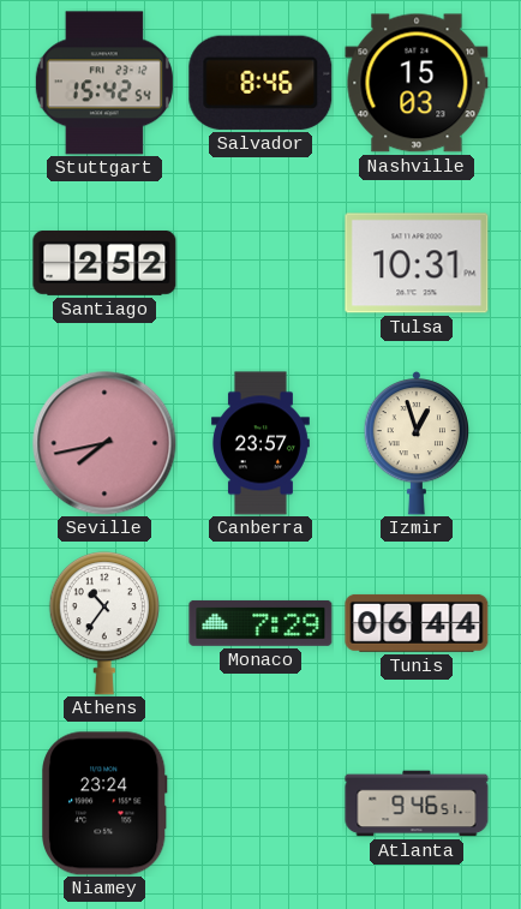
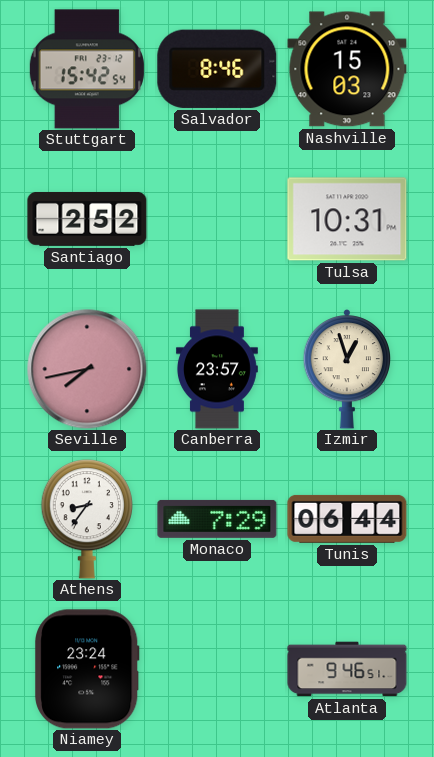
Athens: 10:36 -> 8:36 (86, 520)
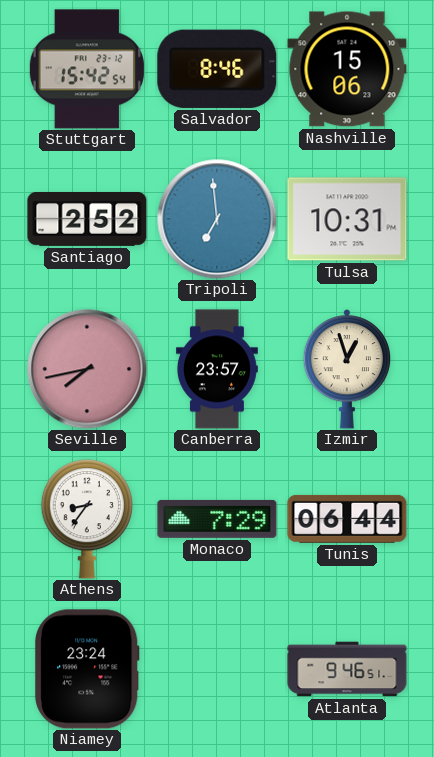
Nashville: 15:03 -> 15:06 (347, 69)
Tripoli: none -> 6:59 (217, 219)
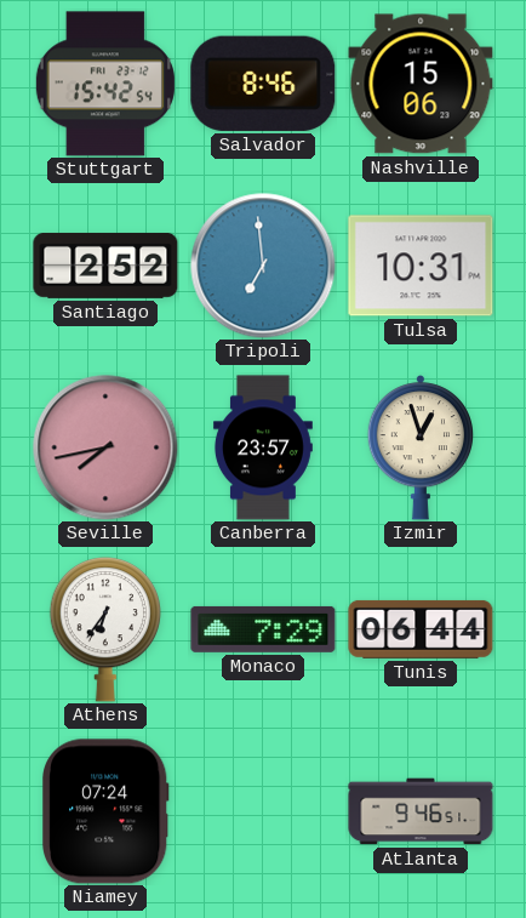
Athens: 8:36 -> 6:36 (104, 631)
Niamey: 23:24 -> 07:24 (107, 811)
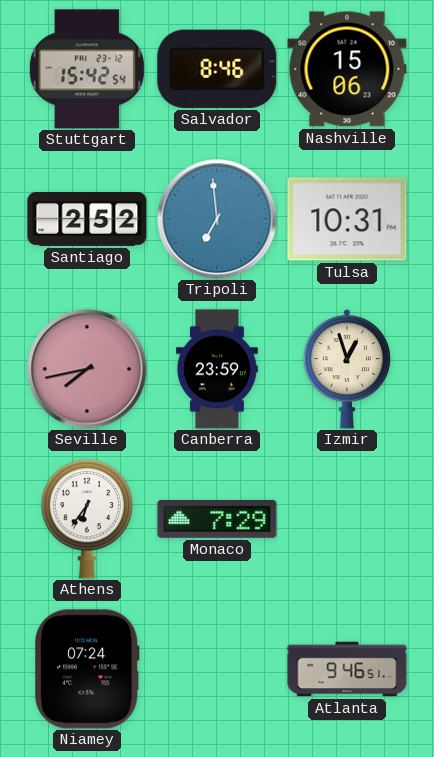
Canberra: 23:57 -> 23:59 (217, 369)
Tunis: 06:44 -> none (421, 629)
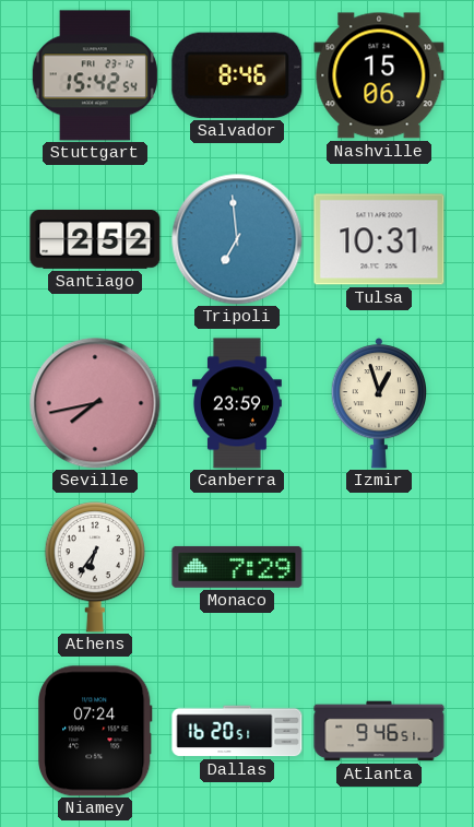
Dallas: none -> 16:20 (237, 731)
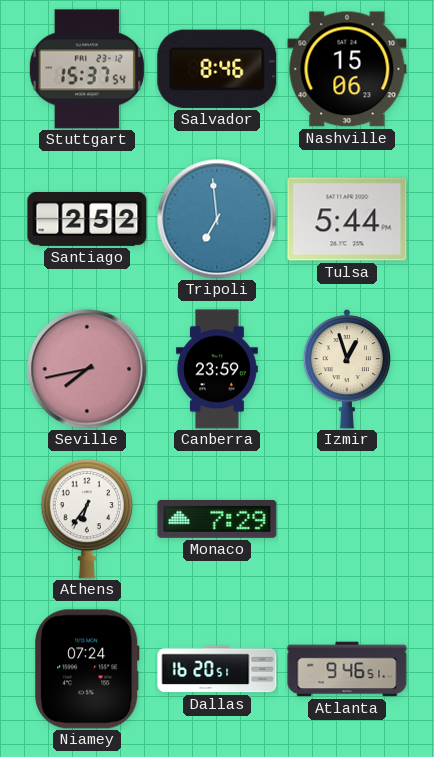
Stuttgart: 15:42 -> 15:37 (87, 69)
Tulsa: 10:31 -> 5:44 (347, 219)
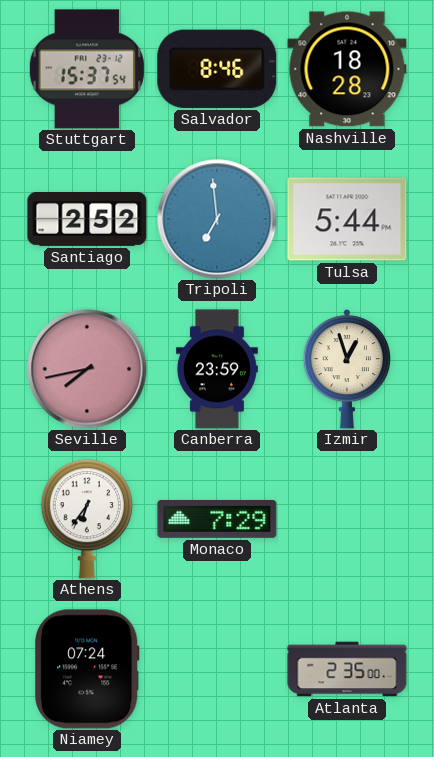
Nashville: 15:06 -> 18:28 (347, 69)
Dallas: 16:20 -> none (217, 669)
Atlanta: 9:46 -> 2:35 (347, 669)
